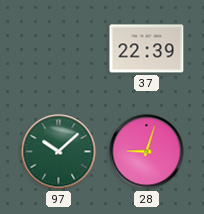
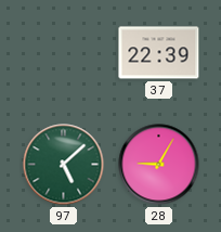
97: 10:08 -> 5:08 (64, 165)
28: 9:03 -> 9:05 (159, 165)
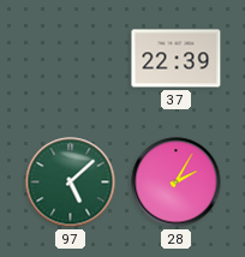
28: 9:05 -> 2:05 (177, 183)
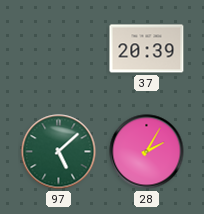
37: 22:39 -> 20:39 (147, 49)
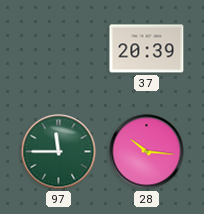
97: 5:08 -> 11:45 (59, 152)
28: 2:05 -> 10:16 (147, 152)
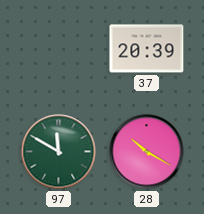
97: 11:45 -> 11:50 (59, 152)
28: 10:16 -> 10:20 (147, 152)
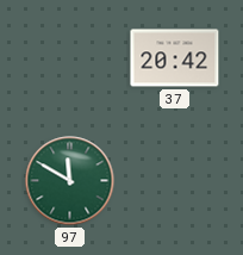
37: 20:39 -> 20:42 (175, 58)
28: 10:20 -> none (147, 152)
